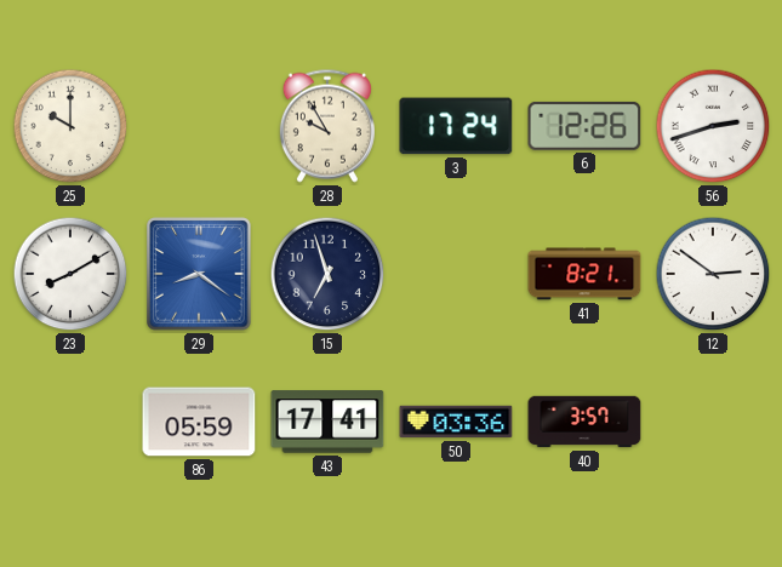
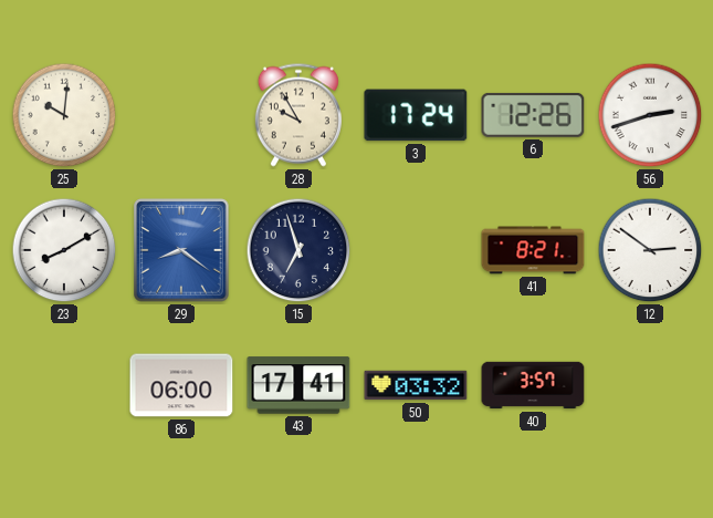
25: 10:00 -> 10:01 (64, 115)
86: 05:59 -> 06:00 (181, 385)
50: 03:36 -> 03:32 (416, 385)
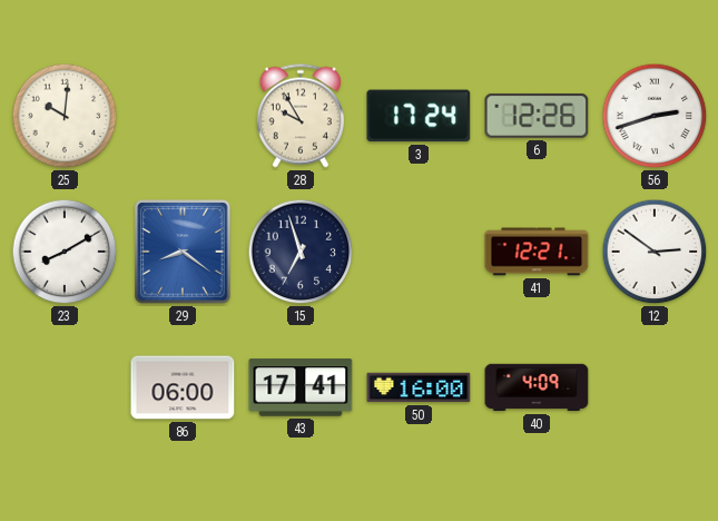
41: 8:21 -> 12:21 (537, 252)
50: 03:32 -> 16:00 (419, 387)
40: 3:57 -> 4:09 (537, 387)
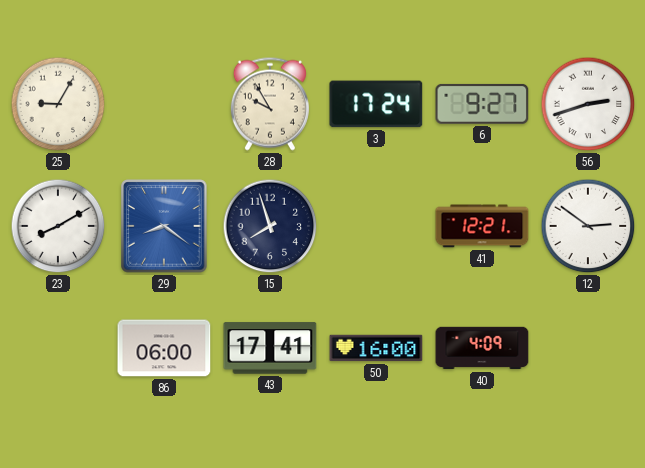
25: 10:01 -> 9:05 (58, 104)
6: 12:26 -> 9:27 (482, 104)
15: 6:57 -> 7:57 (270, 226)
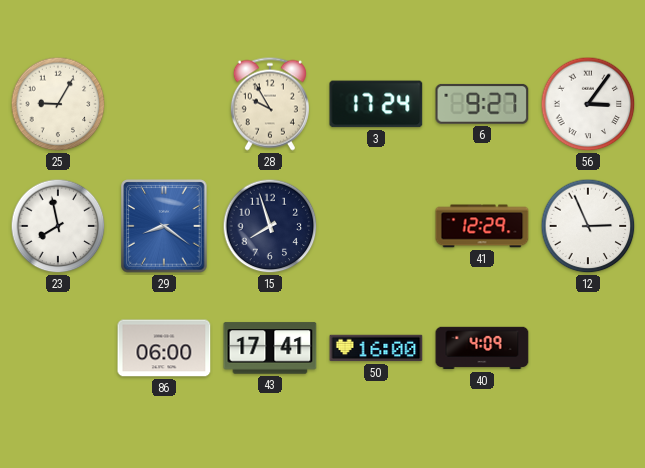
56: 2:42 -> 3:06 (588, 104)
23: 8:10 -> 7:58 (58, 226)
41: 12:21 -> 12:29 (482, 226)
12: 2:51 -> 2:56 (588, 226)
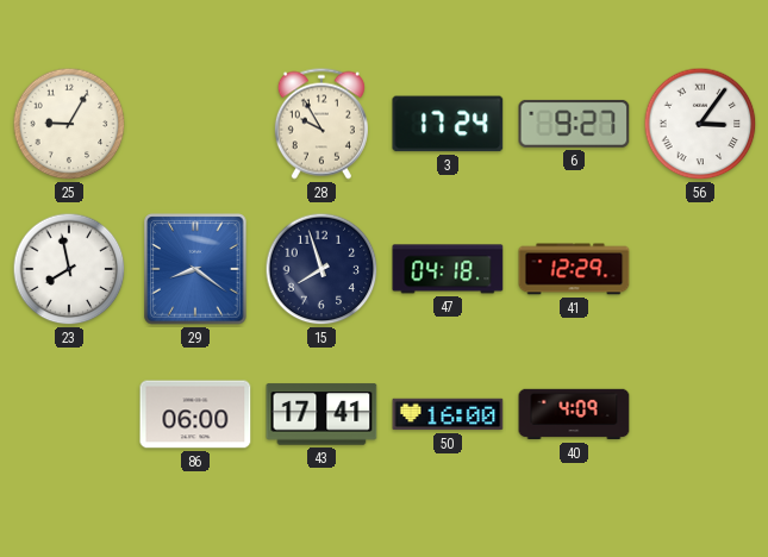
47: none -> 04:18 (448, 269)
12: 2:56 -> none (588, 226)
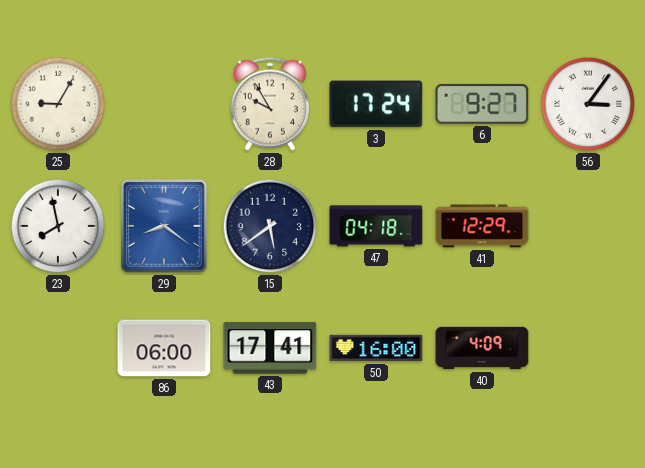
15: 7:57 -> 5:39 (270, 226)
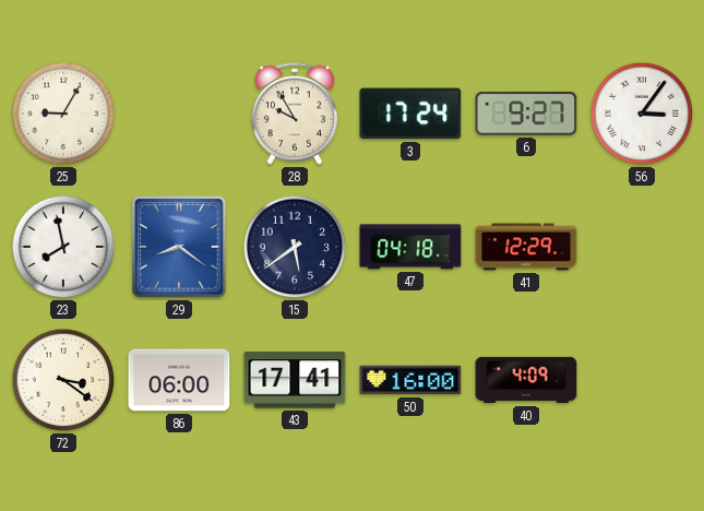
72: none -> 3:21 (63, 380)
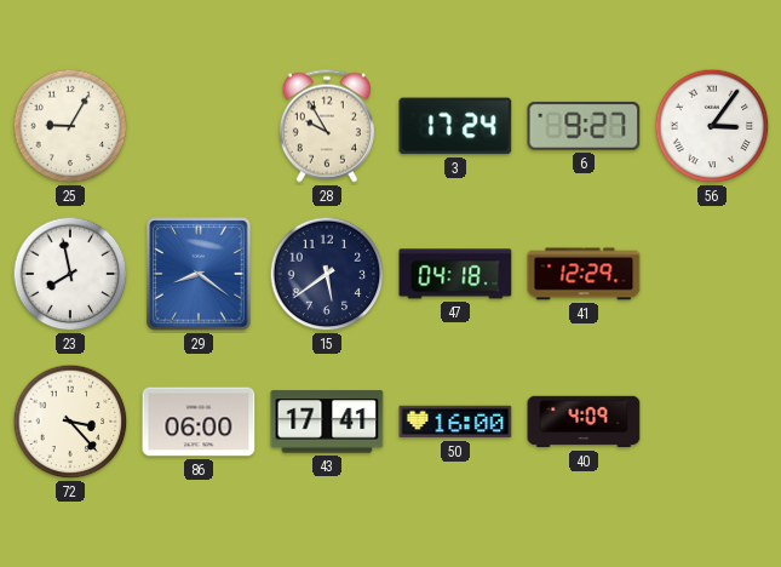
72: 3:21 -> 3:23 (70, 422)
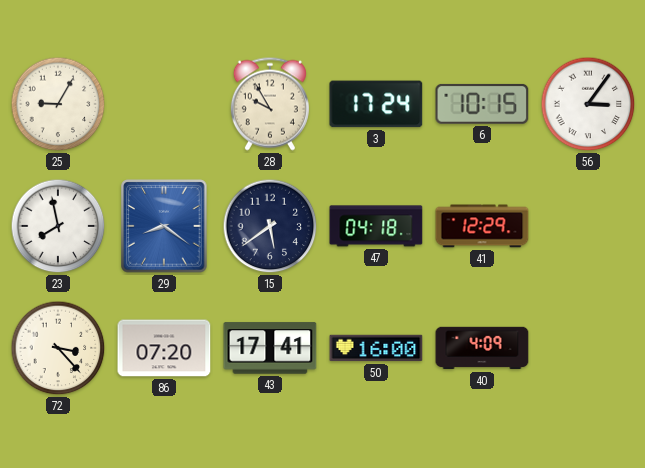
6: 9:27 -> 10:15 (482, 104)
86: 06:00 -> 07:20 (164, 348)
